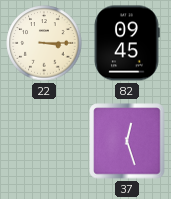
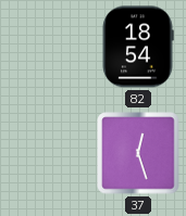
22: 3:15 -> none (44, 43)
82: 09:45 -> 18:54 (138, 47)
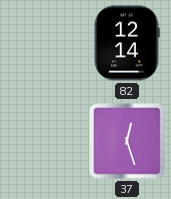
82: 18:54 -> 12:14 (127, 43)
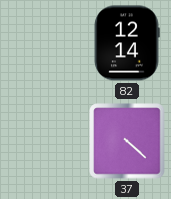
37: 12:27 -> 4:22 (127, 141)
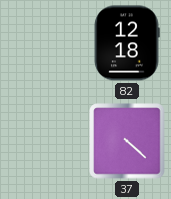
82: 12:14 -> 12:18 (127, 43)
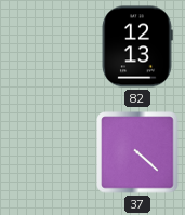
82: 12:18 -> 12:13 (137, 46)
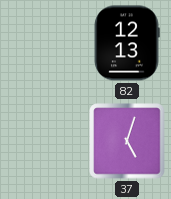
37: 4:22 -> 5:03 (127, 141)
